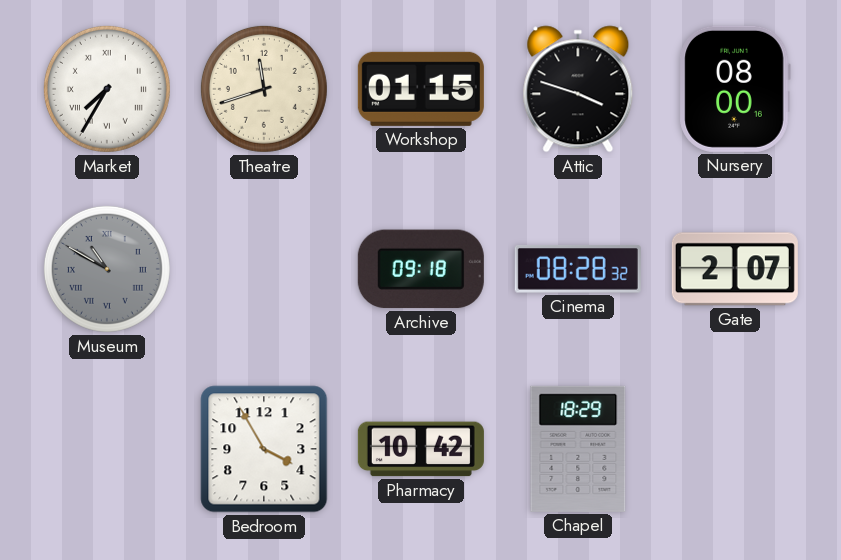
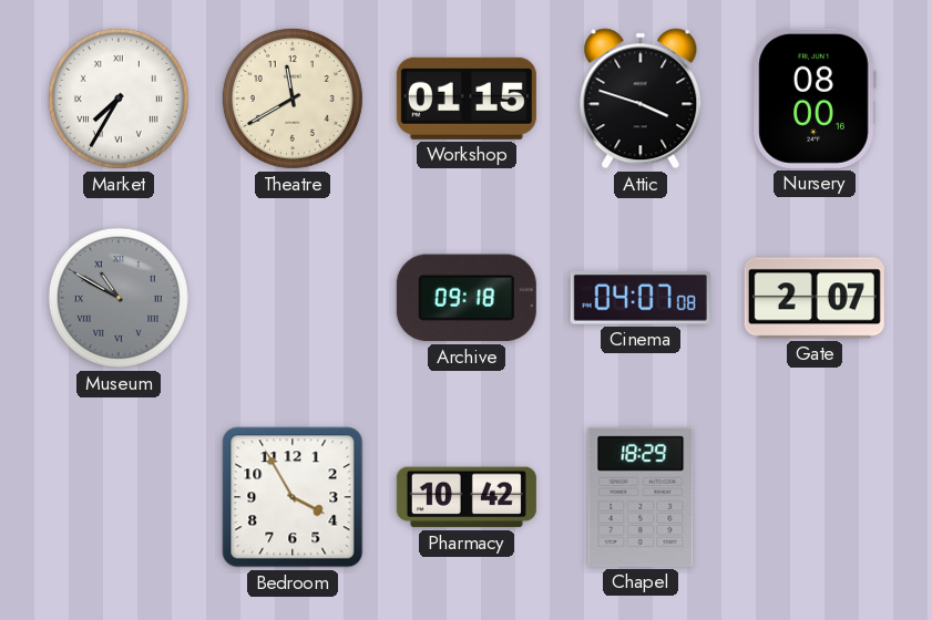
Theatre: 11:42 -> 11:40 (293, 99)
Cinema: 08:28 -> 04:07 (641, 299)
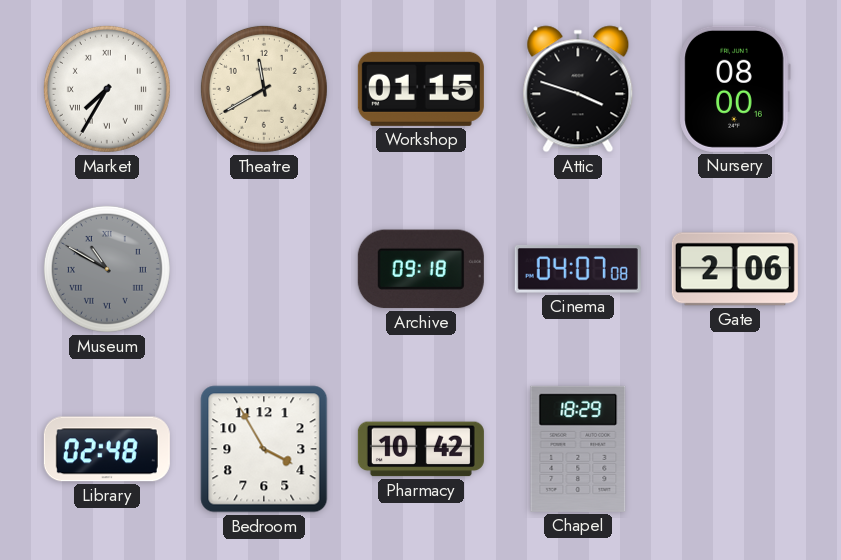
Gate: 2:07 -> 2:06 (735, 269)
Library: none -> 02:48 (107, 449)
